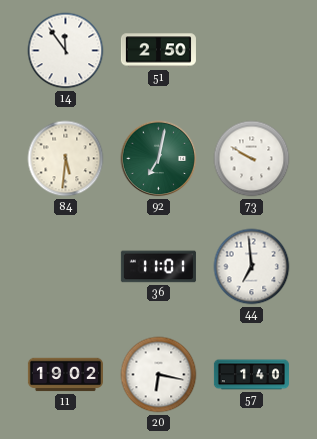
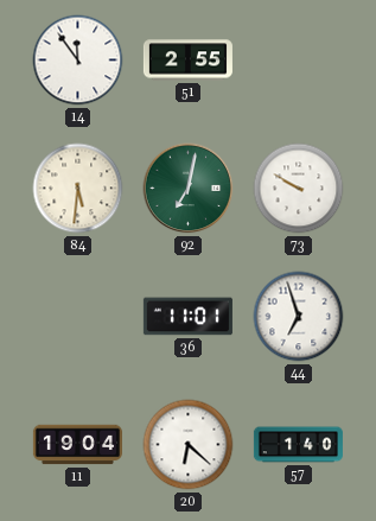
51: 2:50 -> 2:55 (187, 61)
44: 6:59 -> 6:57 (299, 317)
11: 19:02 -> 19:04 (77, 445)
20: 6:17 -> 6:22 (189, 445)
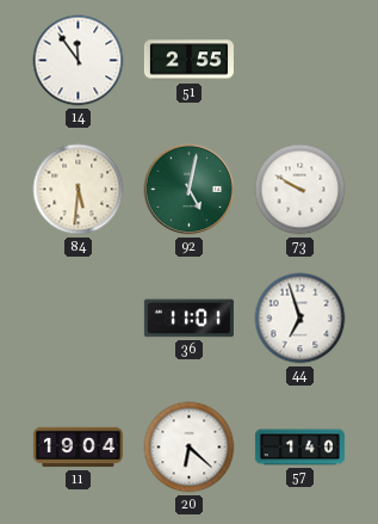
92: 7:02 -> 5:02 (190, 190)
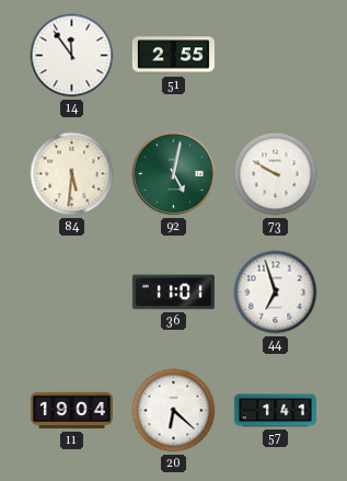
57: 1:40 -> 1:41 (275, 411)
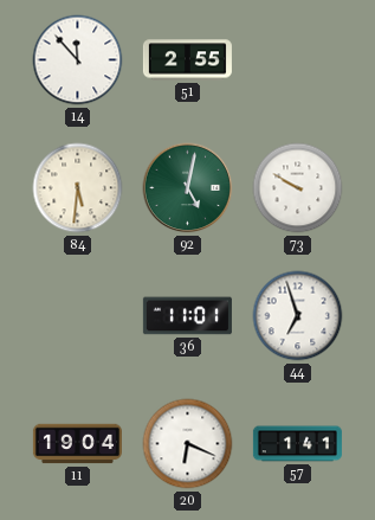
14: 11:54 -> 11:53 (78, 60)
20: 6:22 -> 6:19 (188, 444)
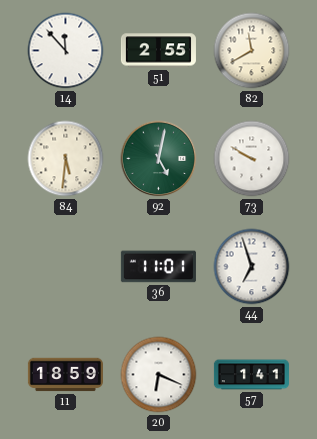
82: none -> 11:40 (252, 51)
11: 19:04 -> 18:59 (65, 375)
